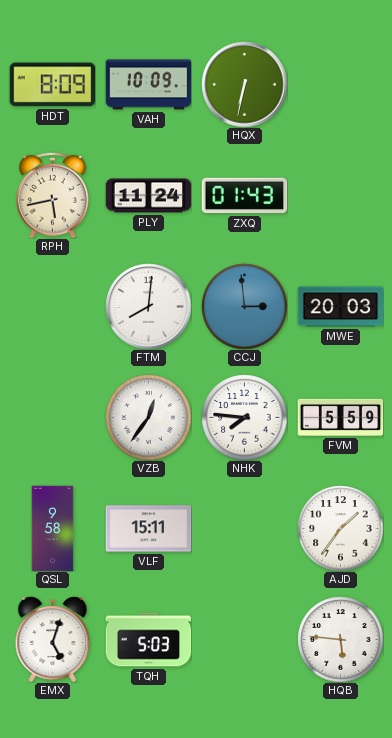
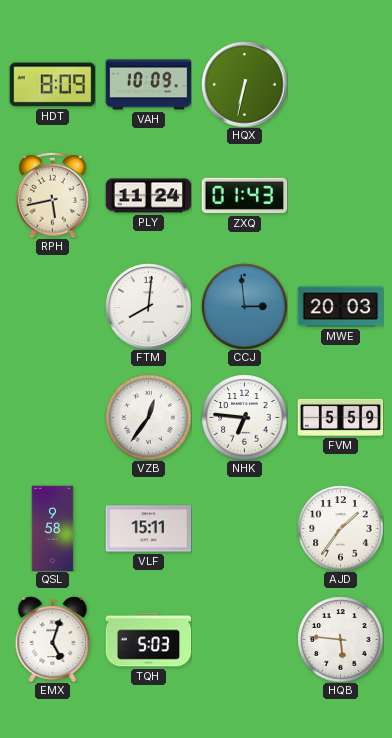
NHK: 7:46 -> 6:46 (244, 417)
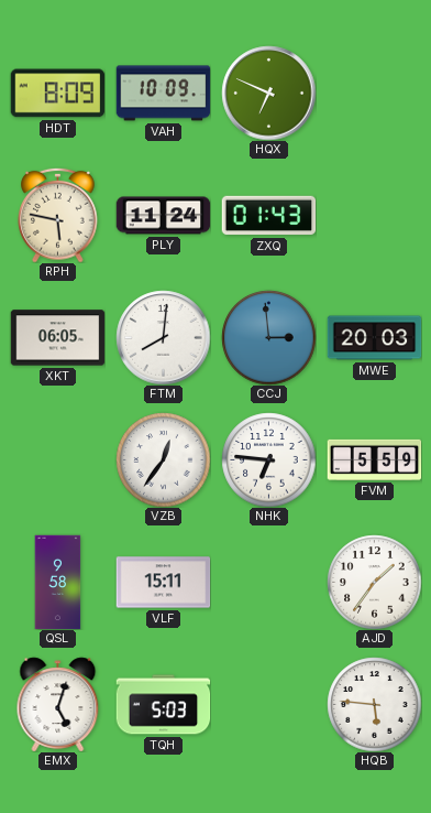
HQX: 6:32 -> 6:49 (268, 93)
RPH: 5:43 -> 5:47 (58, 215)
XKT: none -> 06:05 (57, 338)
